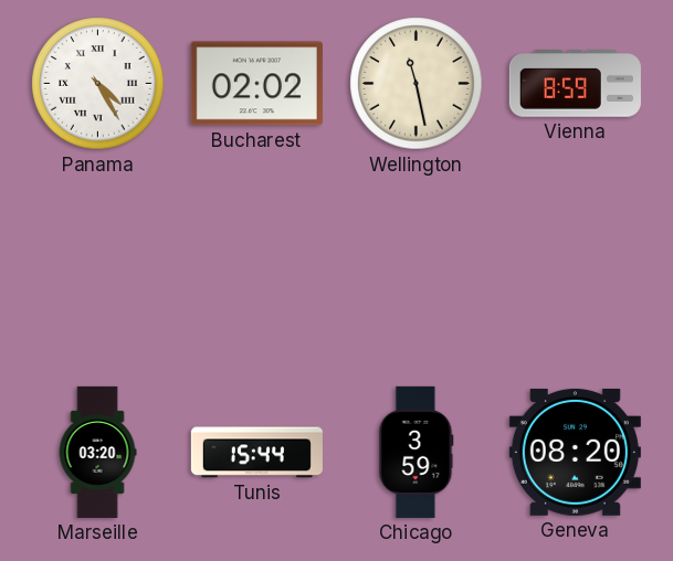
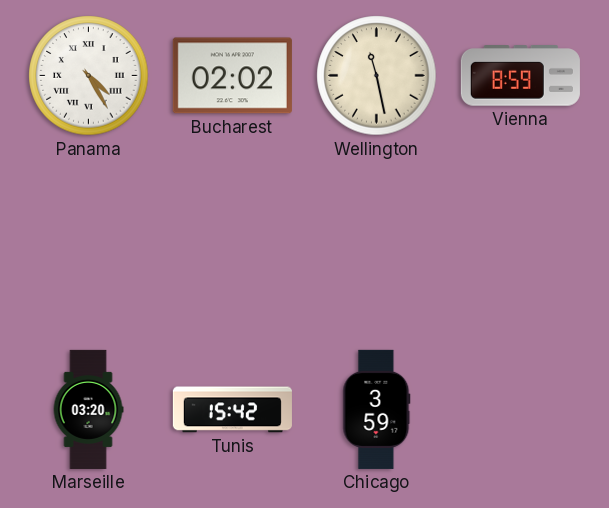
Tunis: 15:44 -> 15:42 (232, 410)
Geneva: 08:20 -> none (575, 452)
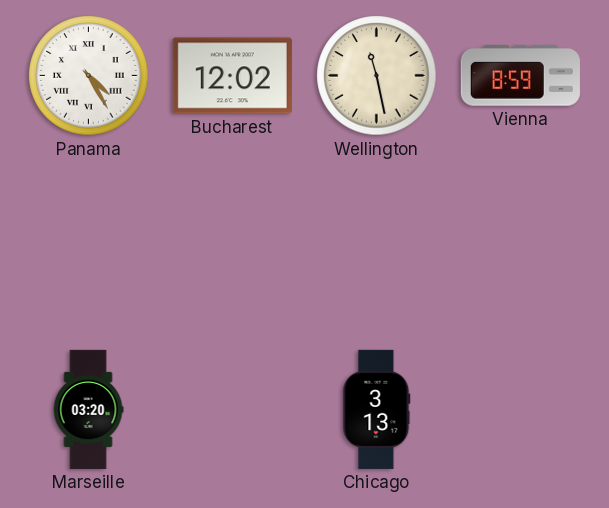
Bucharest: 02:02 -> 12:02 (232, 76)
Tunis: 15:42 -> none (232, 410)
Chicago: 3:59 -> 3:13 (377, 409)
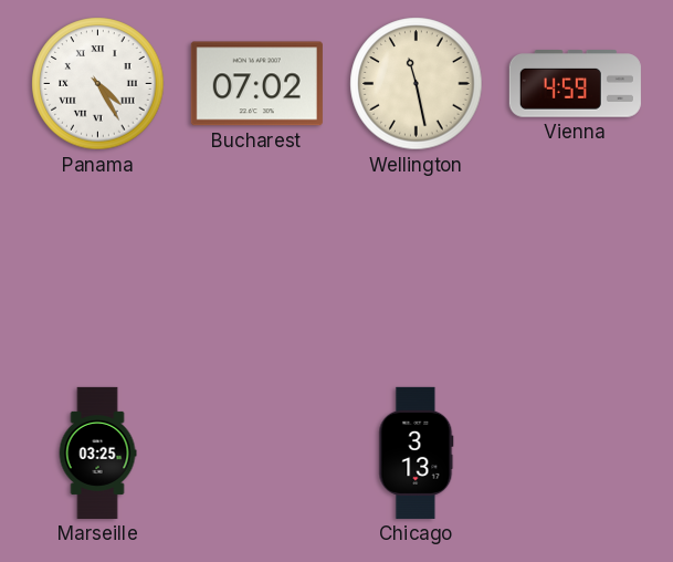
Bucharest: 12:02 -> 07:02 (256, 84)
Vienna: 8:59 -> 4:59 (575, 84)
Marseille: 03:20 -> 03:25 (97, 452)
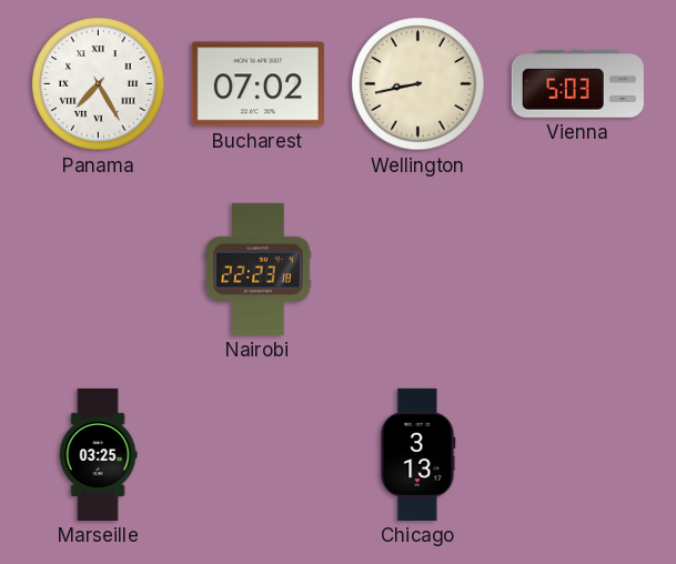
Panama: 4:25 -> 7:25 (99, 84)
Wellington: 11:28 -> 8:43 (418, 84)
Vienna: 4:59 -> 5:03 (577, 84)
Nairobi: none -> 22:23 (259, 269)
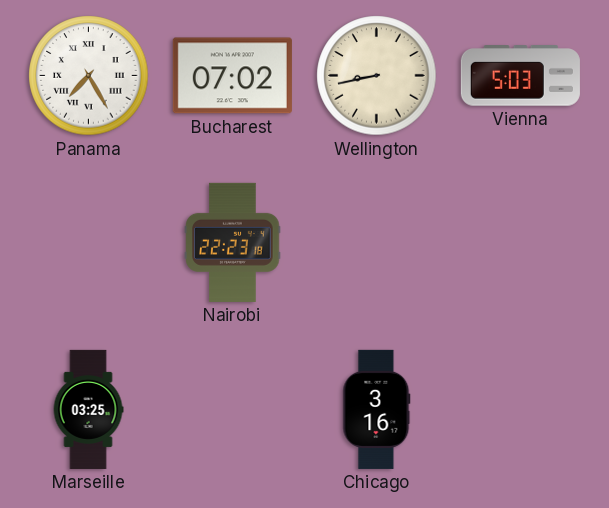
Chicago: 3:13 -> 3:16 (377, 409)
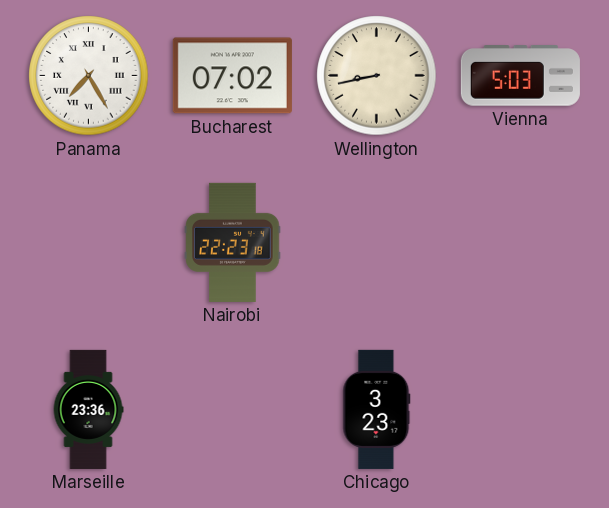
Marseille: 03:25 -> 23:36 (88, 409)
Chicago: 3:16 -> 3:23 (377, 409)
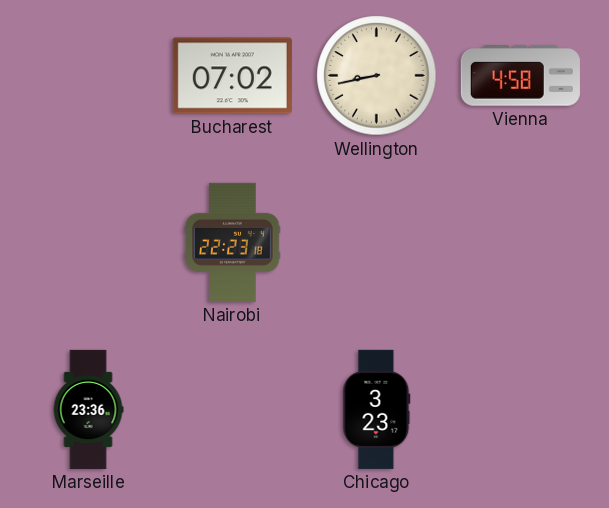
Panama: 7:25 -> none (89, 76)
Vienna: 5:03 -> 4:58 (520, 76)
